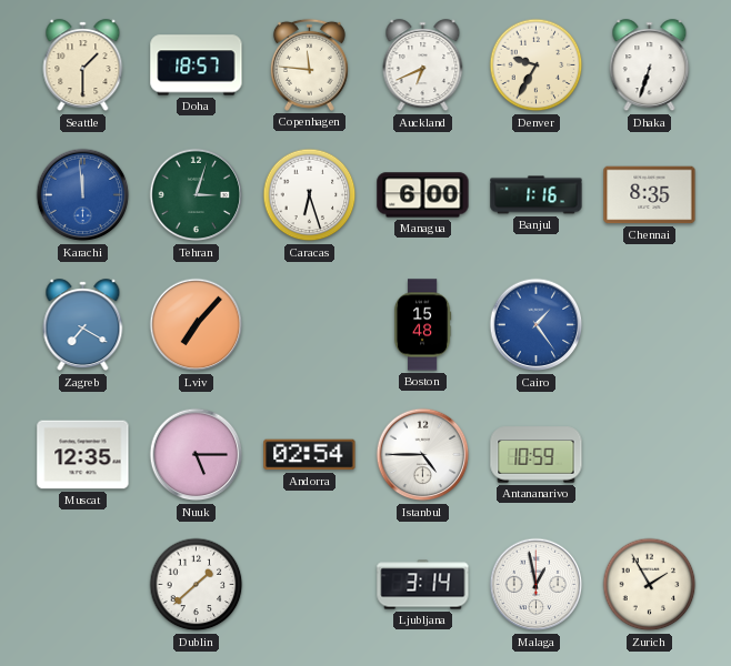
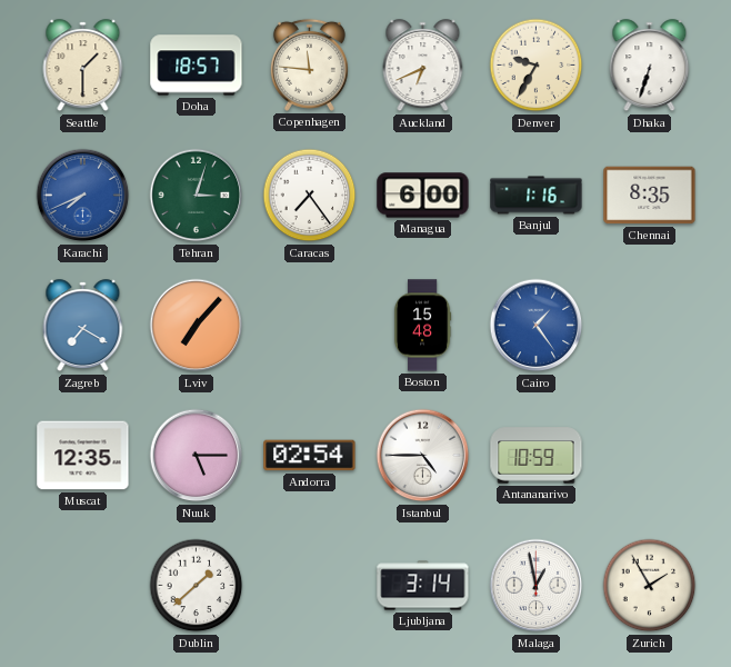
Karachi: 11:59 -> 7:41 (83, 196)
Caracas: 6:27 -> 7:24 (310, 196)
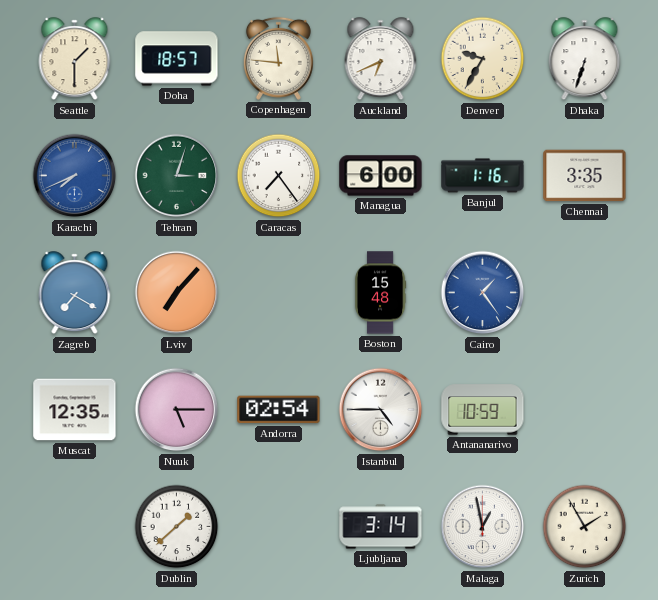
Chennai: 8:35 -> 3:35 (585, 176)
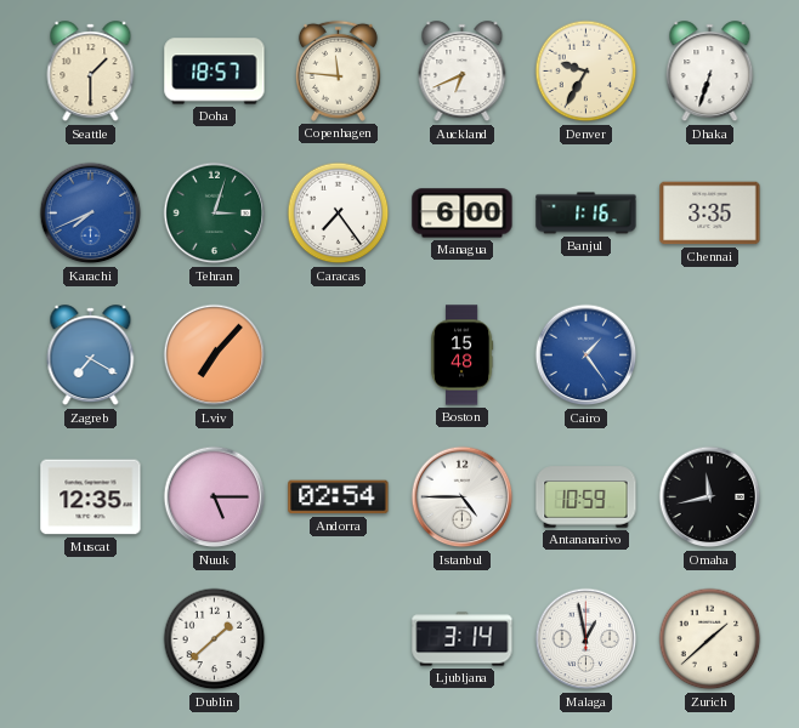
Omaha: none -> 11:43 (710, 497)
Zurich: 1:55 -> 1:38 (710, 639)
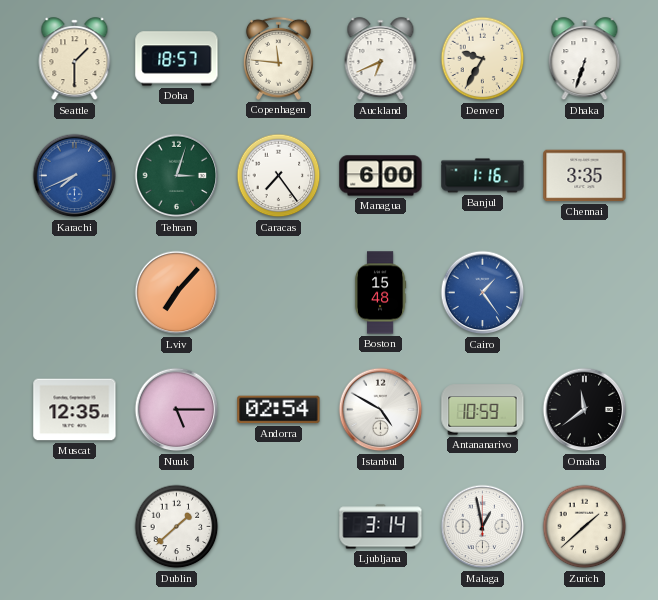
Zagreb: 7:20 -> none (91, 356)
Istanbul: 4:45 -> 4:50 (381, 410)
Omaha: 11:43 -> 11:39 (585, 410)
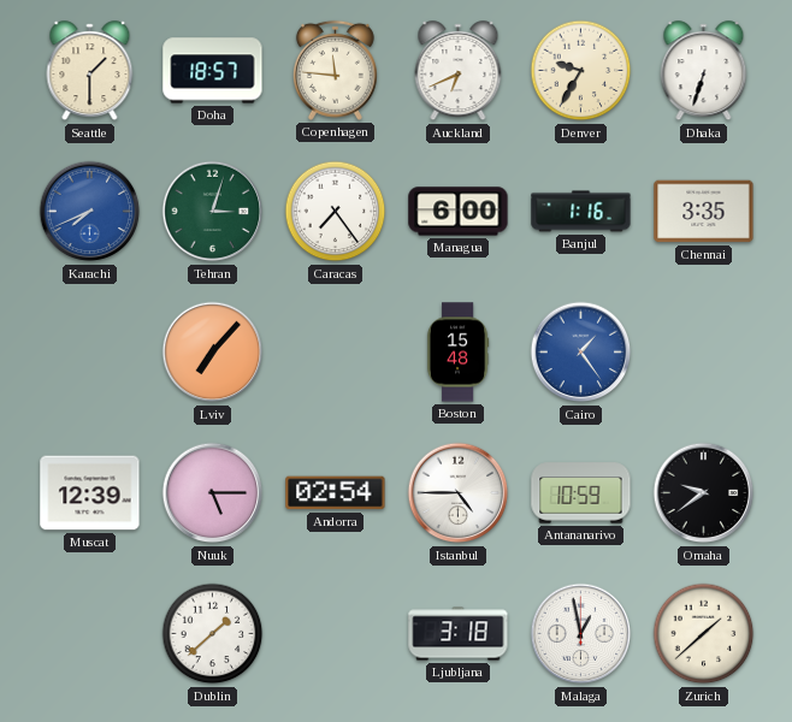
Muscat: 12:35 -> 12:39 (90, 493)
Istanbul: 4:50 -> 4:45 (459, 493)
Omaha: 11:39 -> 9:39 (704, 493)
Ljubljana: 3:14 -> 3:18 (459, 634)
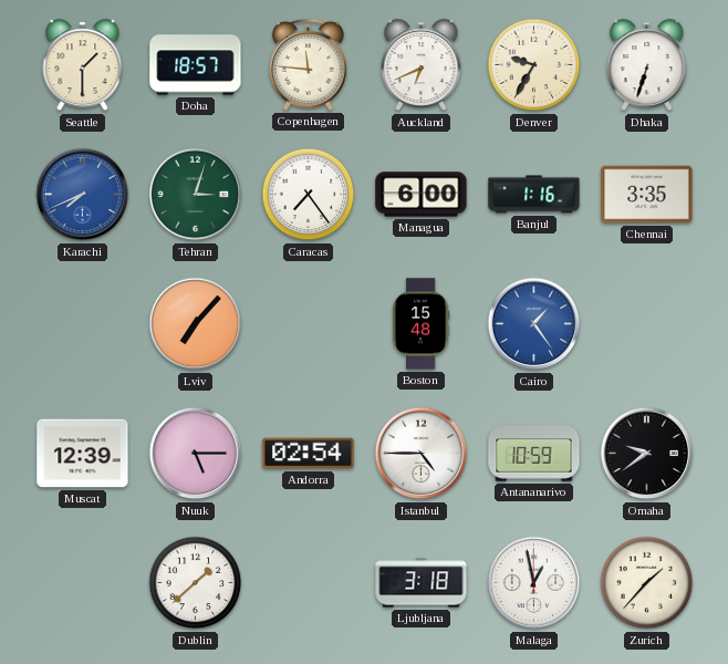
Zurich: 1:38 -> 1:37 (647, 583)
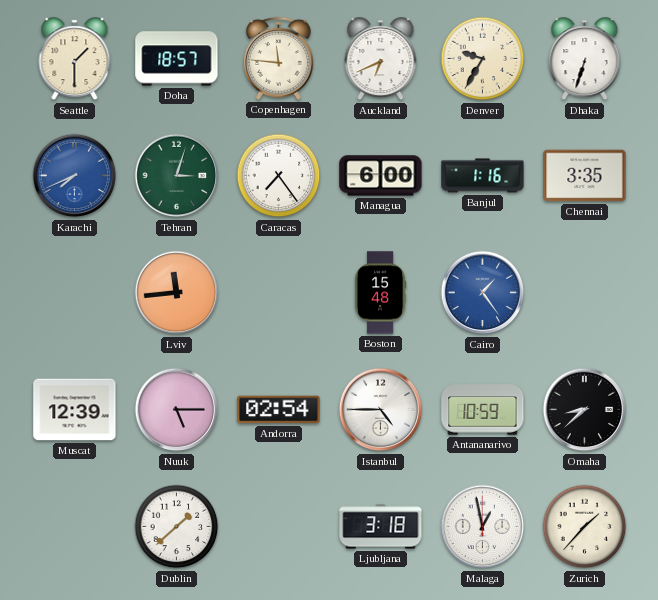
Lviv: 7:07 -> 11:44 (177, 293)
Omaha: 9:39 -> 8:38 (585, 410)
